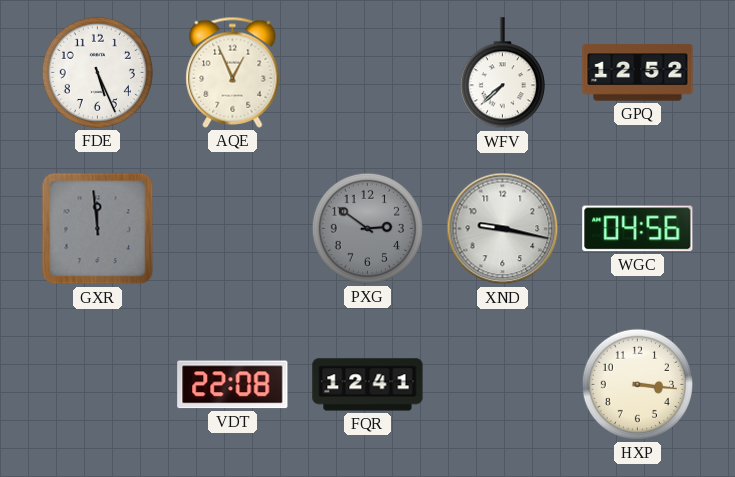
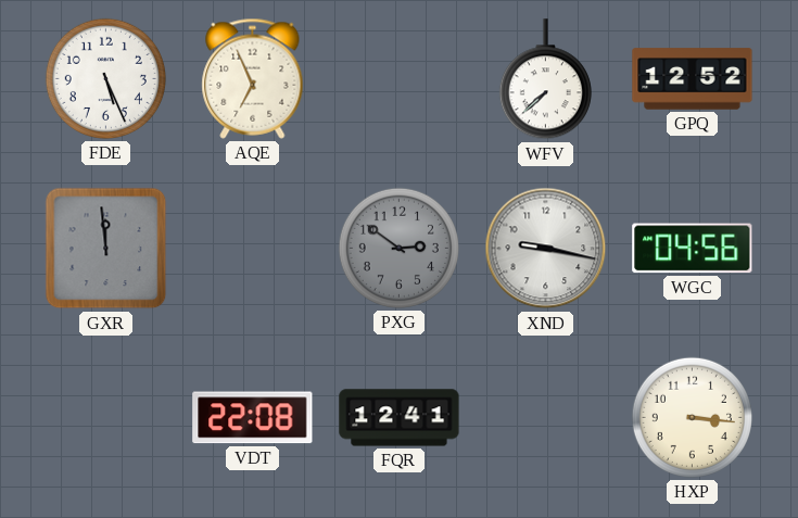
AQE: 12:56 -> 6:56 (253, 78)
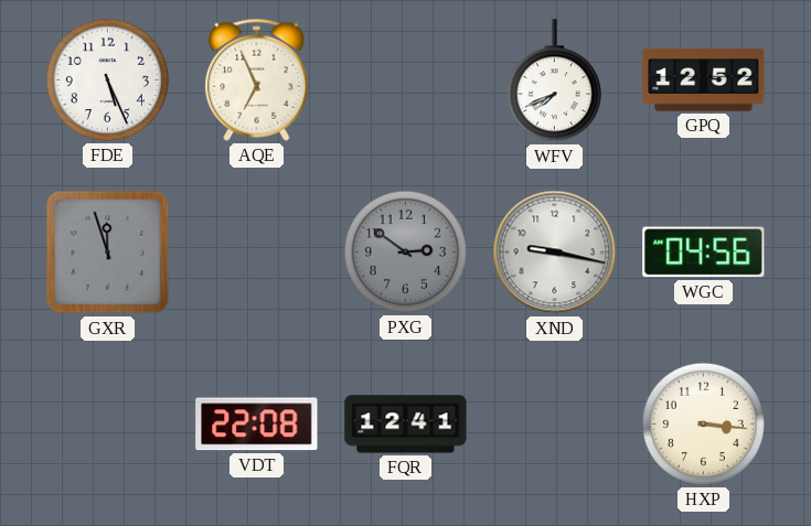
WFV: 7:38 -> 7:41 (554, 80)
GXR: 11:59 -> 11:57 (108, 253)
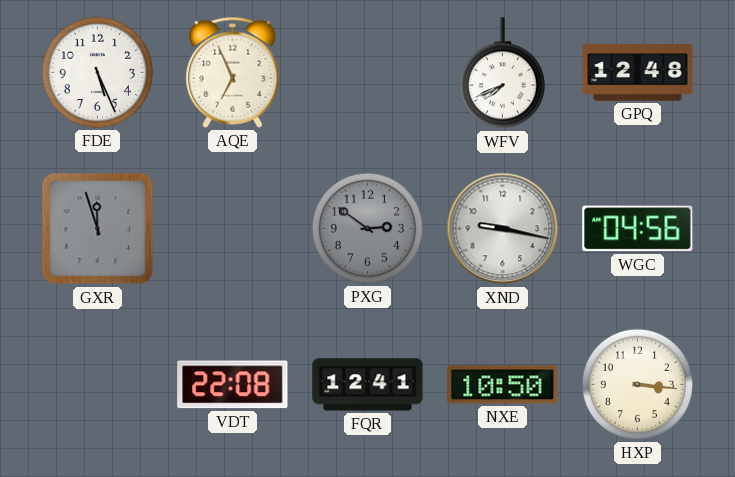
GPQ: 12:52 -> 12:48 (638, 73)
NXE: none -> 10:50 (503, 385)
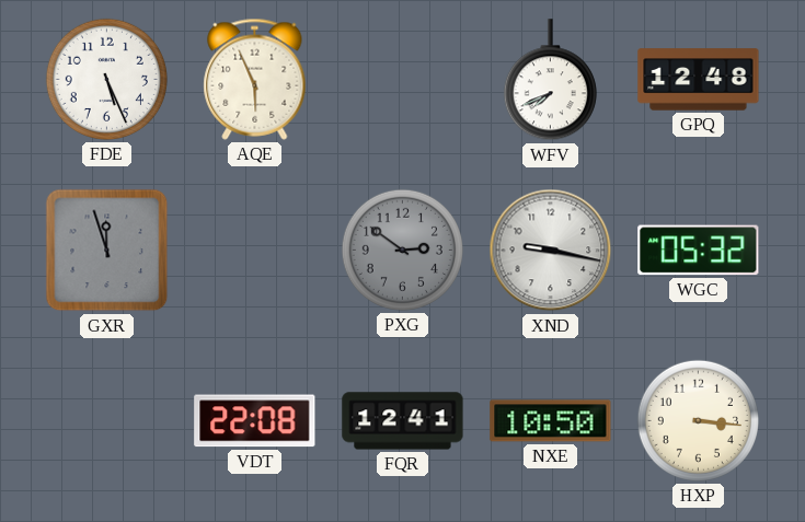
AQE: 6:56 -> 5:56 (255, 79)
WGC: 04:56 -> 05:32 (699, 251)
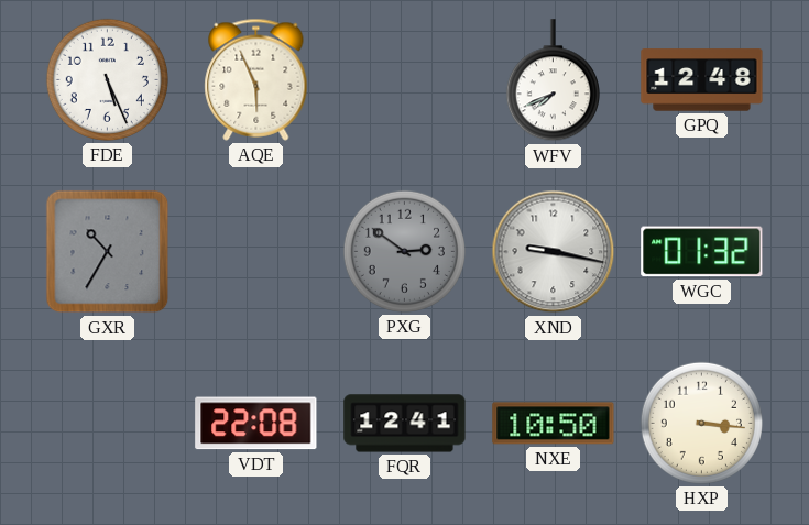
GXR: 11:57 -> 10:35 (108, 252)
WGC: 05:32 -> 01:32 (702, 252)
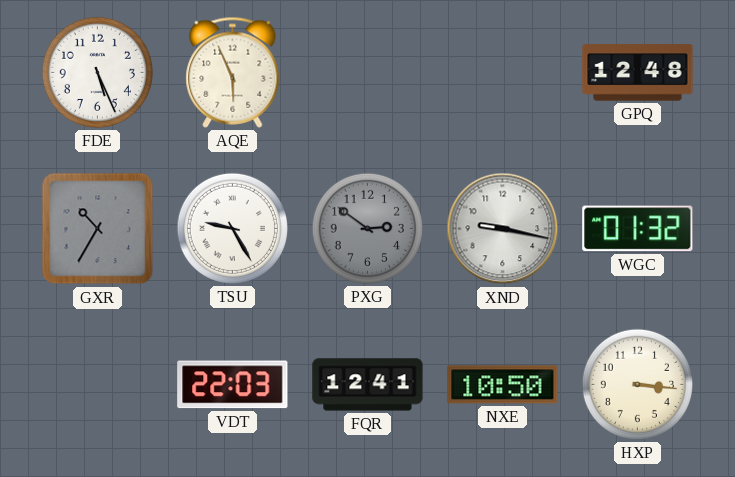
WFV: 7:41 -> none (553, 80)
TSU: none -> 9:25 (232, 228)
VDT: 22:08 -> 22:03 (233, 385)
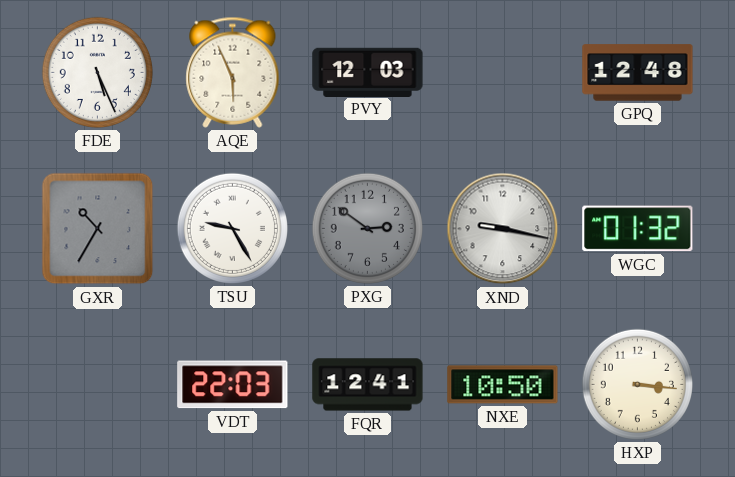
PVY: none -> 12:03 (368, 72)
